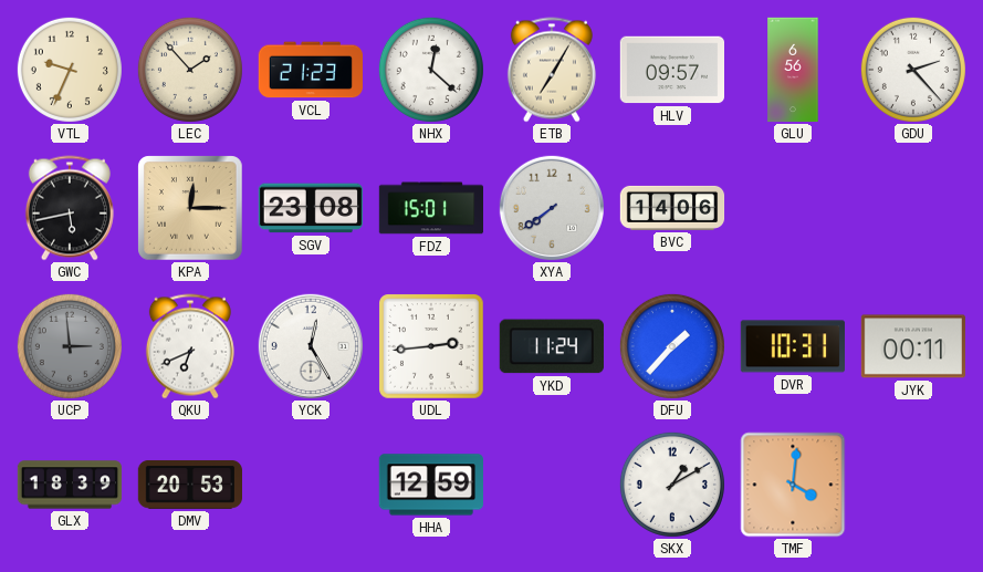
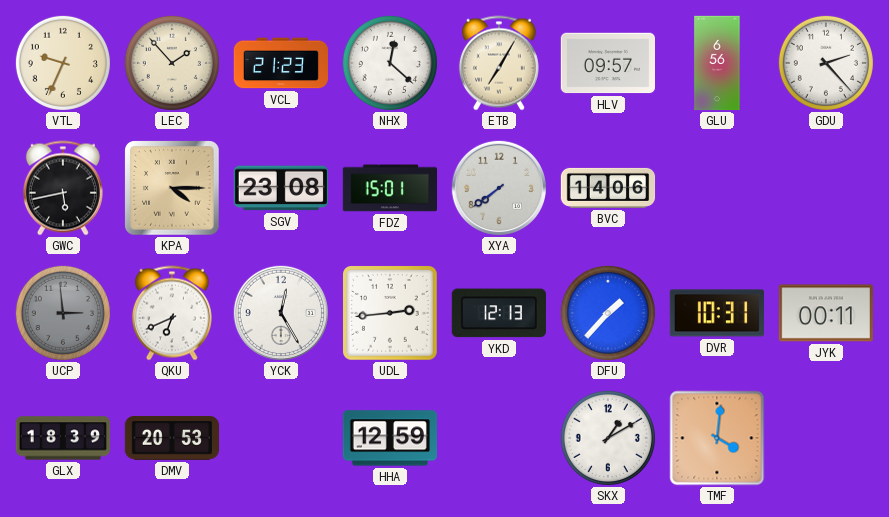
KPA: 12:15 -> 4:15 (172, 188)
YKD: 11:24 -> 12:13 (499, 313)
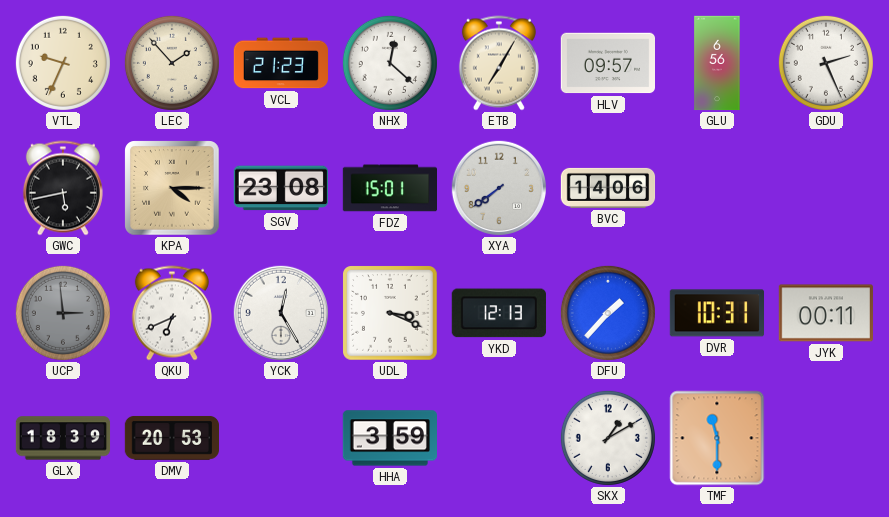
GDU: 2:23 -> 2:26 (826, 63)
UDL: 2:44 -> 3:19 (390, 313)
HHA: 12:59 -> 3:59 (389, 438)
TMF: 4:01 -> 11:30 (717, 438)
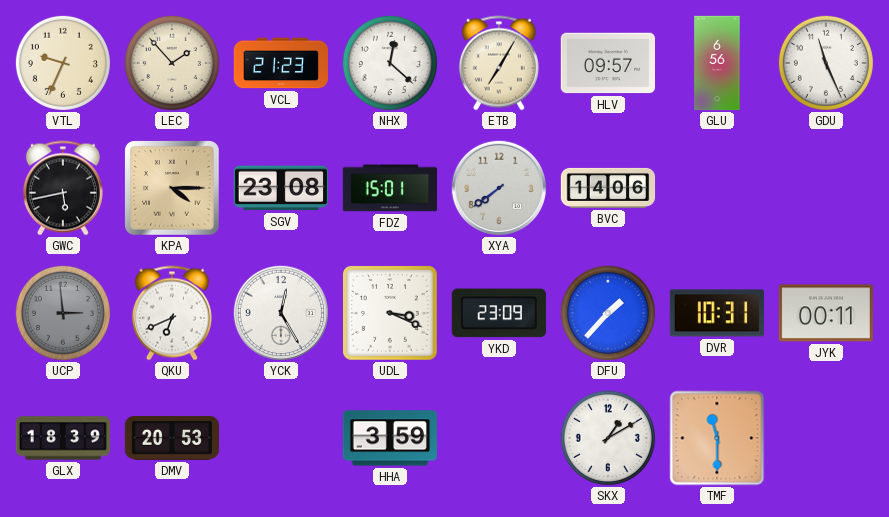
GDU: 2:26 -> 11:26 (826, 63)
YKD: 12:13 -> 23:09 (499, 313)
